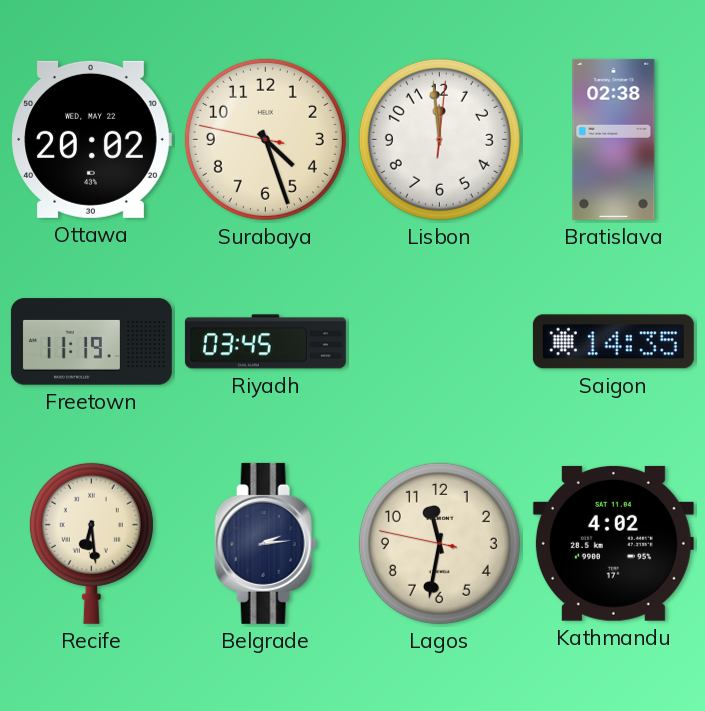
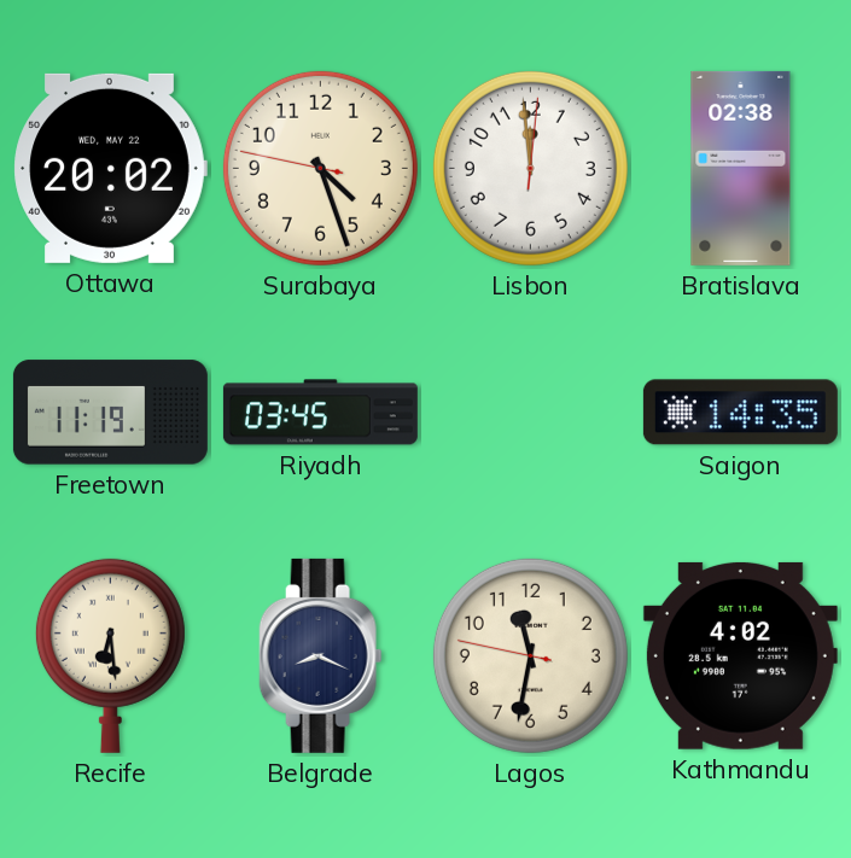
Belgrade: 2:14 -> 8:19 (321, 655)
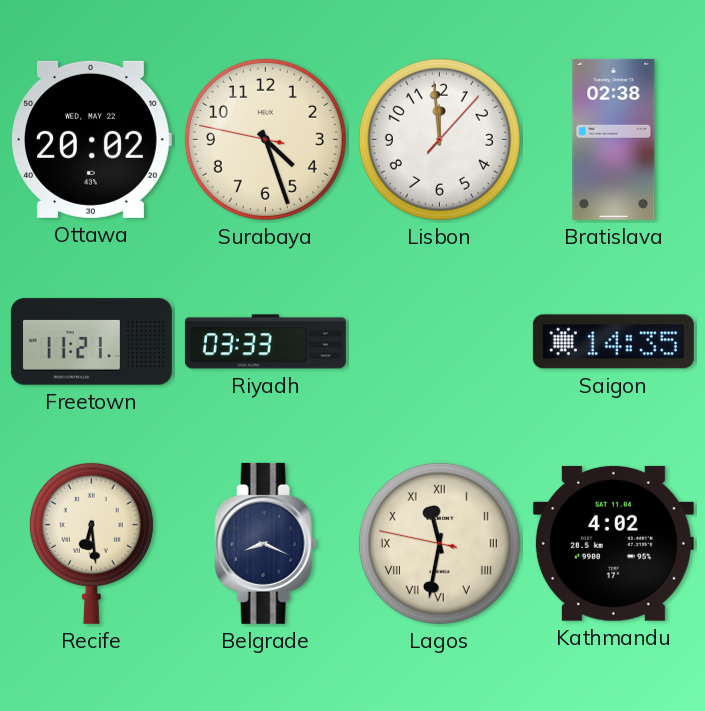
Lisbon: 11:59:01 -> 11:59:07 (439, 139)
Freetown: 11:19 -> 11:21 (91, 342)
Riyadh: 03:45 -> 03:33 (265, 342)
Lagos numerals: Arabic -> Roman (439, 543)
